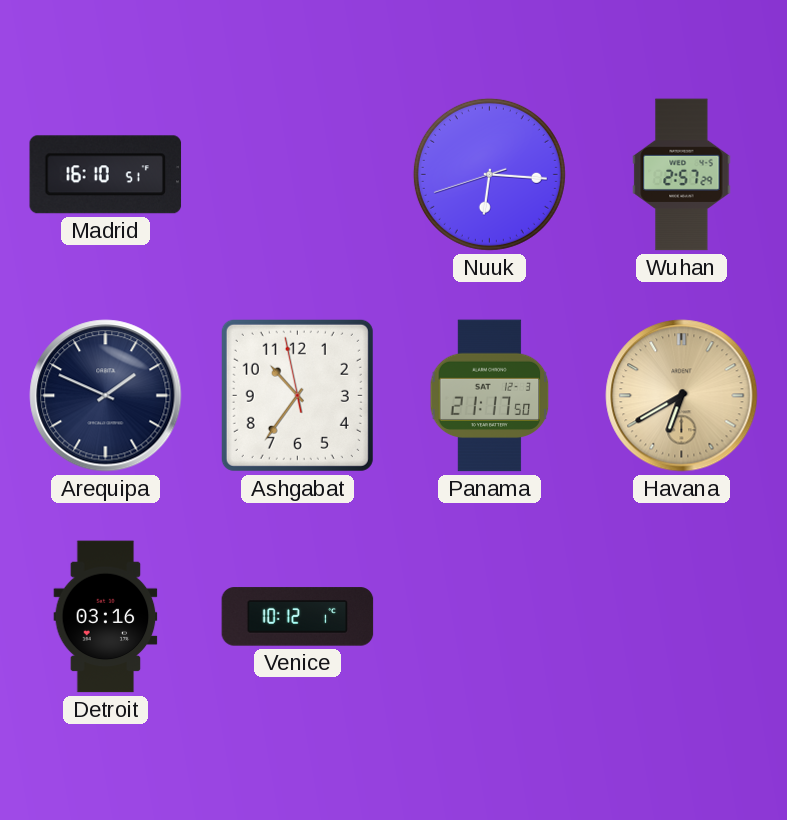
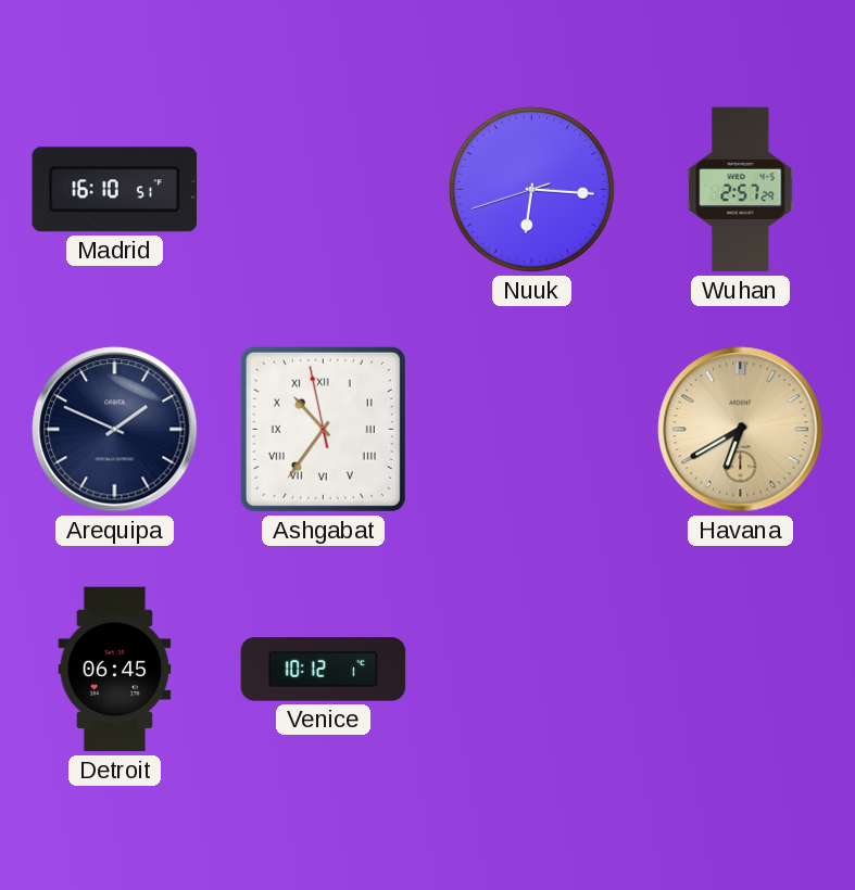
Ashgabat numerals: Arabic -> Roman (323, 429)
Panama: 21:17 -> none (490, 396)
Detroit: 03:16 -> 06:45 (115, 670)
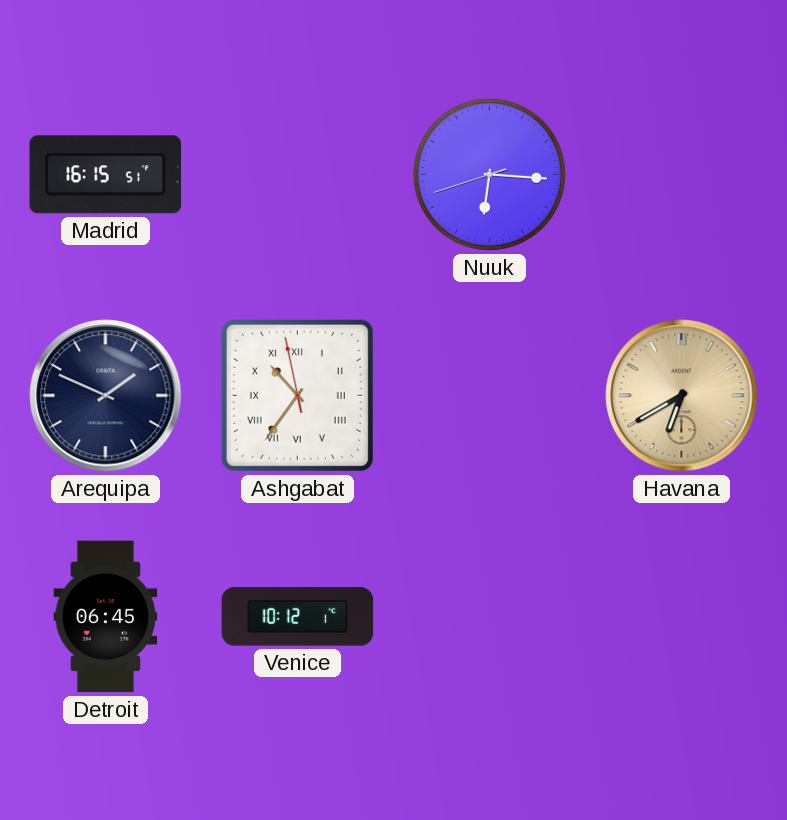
Madrid: 16:10 -> 16:15 (106, 175)
Wuhan: 2:57 -> none (741, 190)
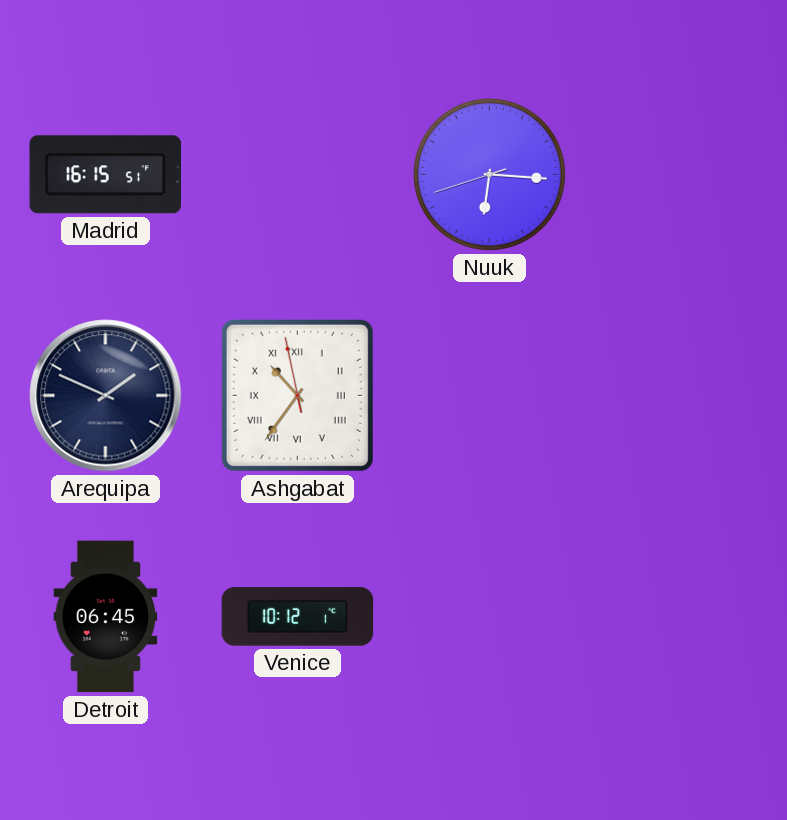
Havana: 6:40 -> none (682, 396)
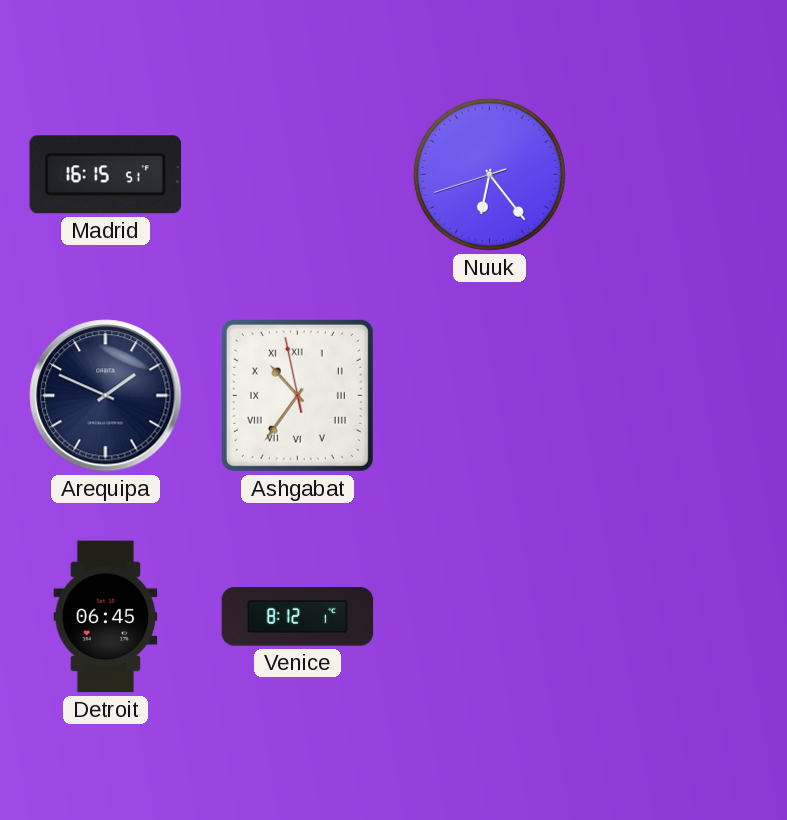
Nuuk: 6:15 -> 6:23 (489, 174)
Venice: 10:12 -> 8:12 (298, 617)
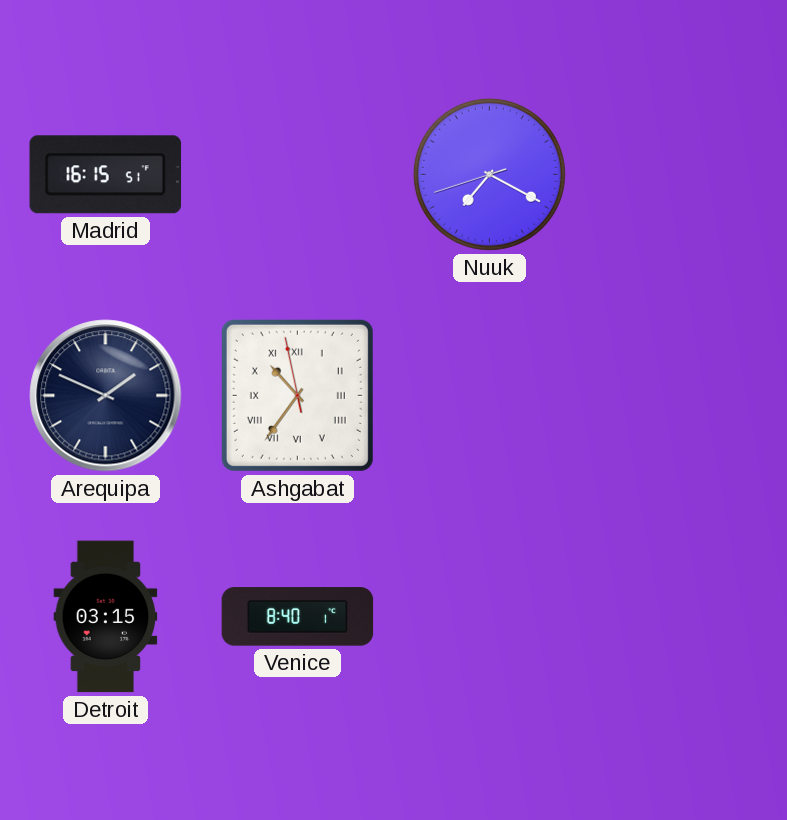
Nuuk: 6:23 -> 7:19 (489, 174)
Detroit: 06:45 -> 03:15 (106, 617)
Venice: 8:12 -> 8:40 (298, 617)
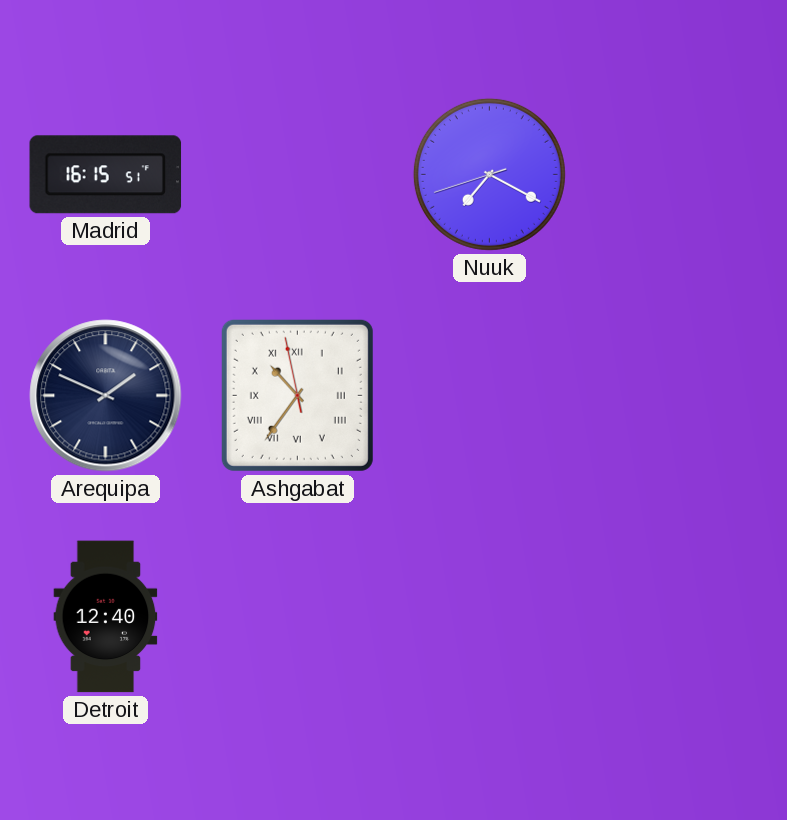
Detroit: 03:15 -> 12:40 (106, 617)
Venice: 8:40 -> none (298, 617)
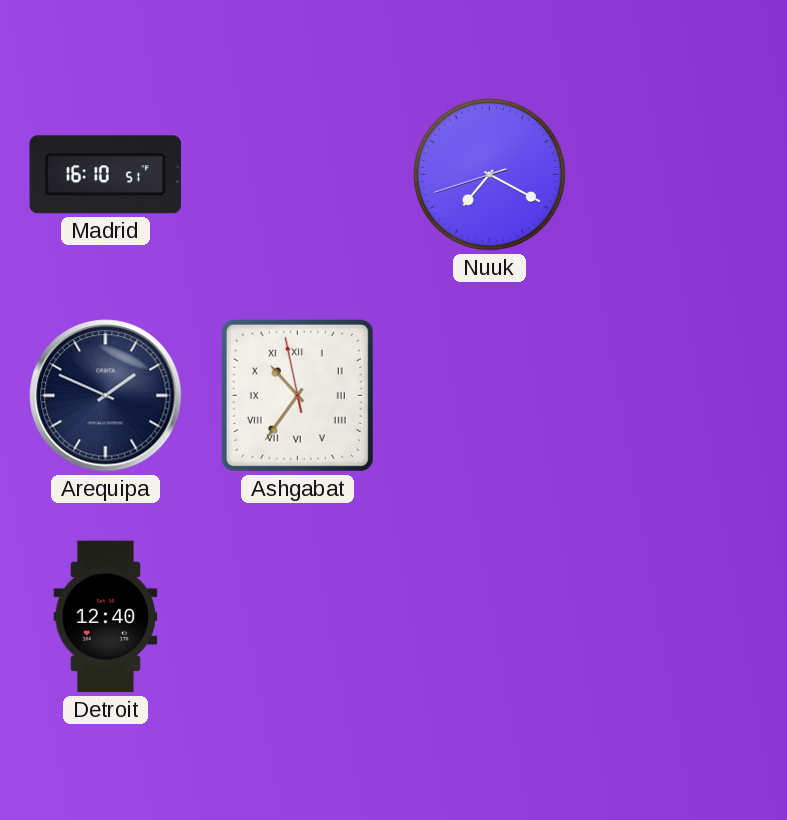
Madrid: 16:15 -> 16:10 (106, 175)
